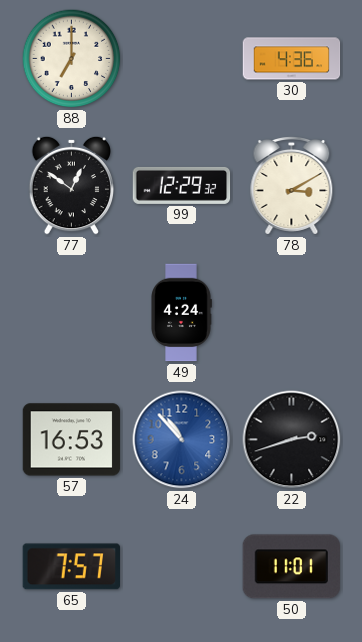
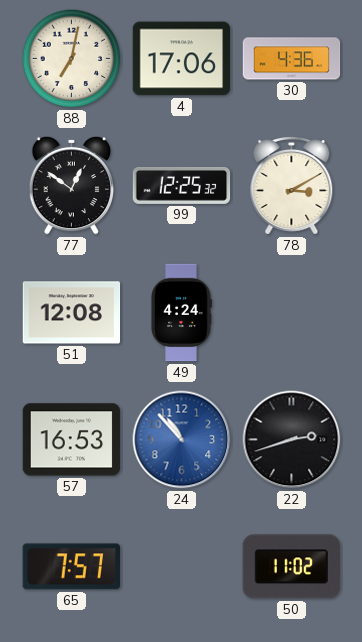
88: 7:00 -> 7:02 (72, 59)
4: none -> 17:06 (182, 59)
99: 12:29 -> 12:25 (182, 185)
51: none -> 12:08 (72, 313)
50: 11:01 -> 11:02 (291, 567)
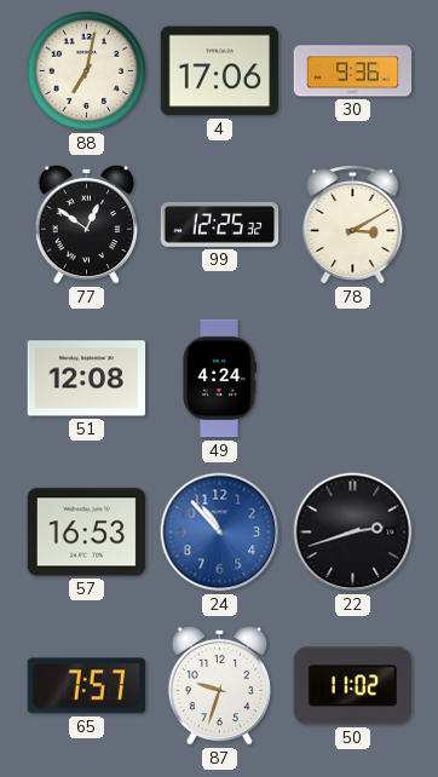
30: 4:36 -> 9:36 (353, 71)
87: none -> 9:33 (220, 685)
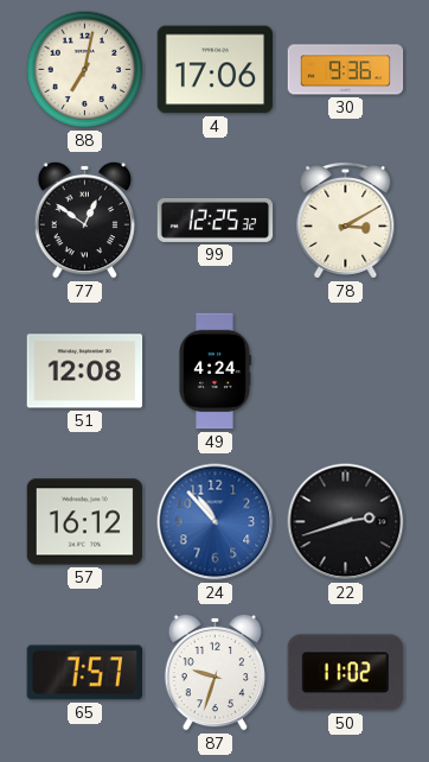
57: 16:53 -> 16:12 (85, 522)
